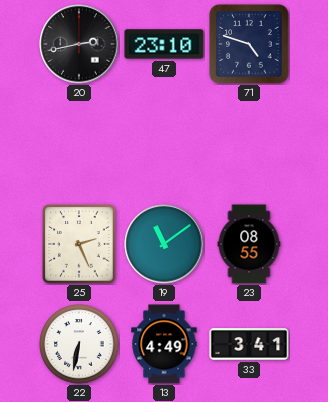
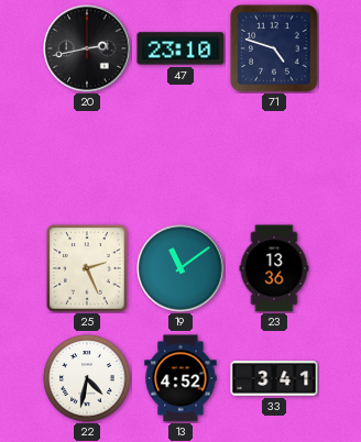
23: 08:55 -> 13:36 (274, 268)
22: 6:32 -> 4:32 (87, 378)
13: 4:49 -> 4:52 (180, 378)
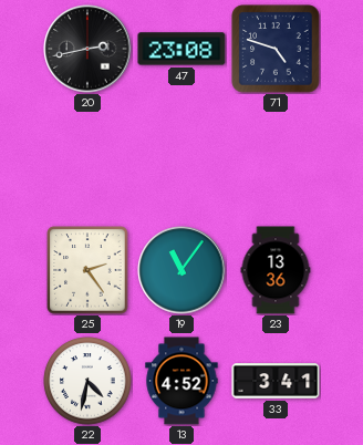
47: 23:10 -> 23:08 (181, 49)
25: 2:26 -> 2:24 (87, 270)
19: 11:09 -> 11:06 (181, 270)
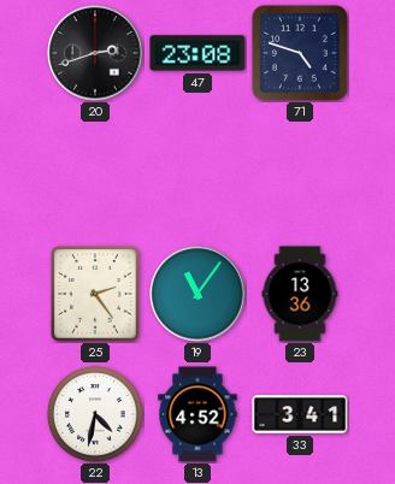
20: 2:43 -> 2:42 (95, 53)
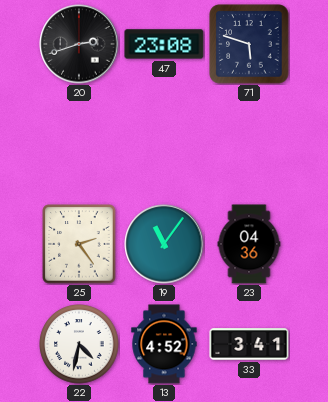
71: 4:48 -> 5:48 (249, 44)
23: 13:36 -> 04:36 (249, 244)
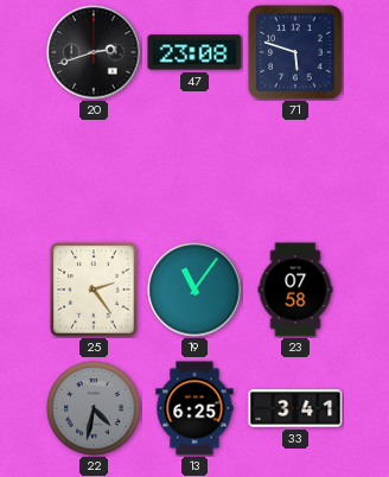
23: 04:36 -> 07:58 (295, 290)
22 dial: white -> grey (94, 408)
13: 4:52 -> 6:25 (194, 408)
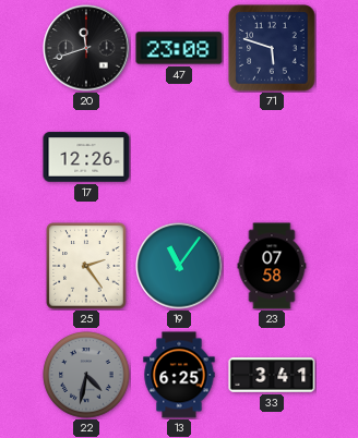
20: 2:42 -> 11:42 (86, 48)
17: none -> 12:26 (86, 157)
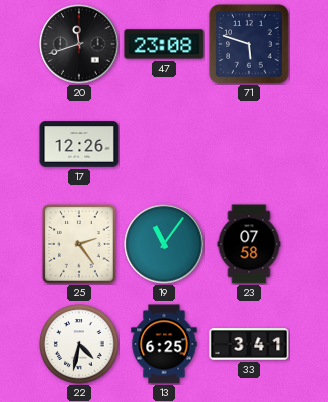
22 dial: grey -> white (79, 344)
